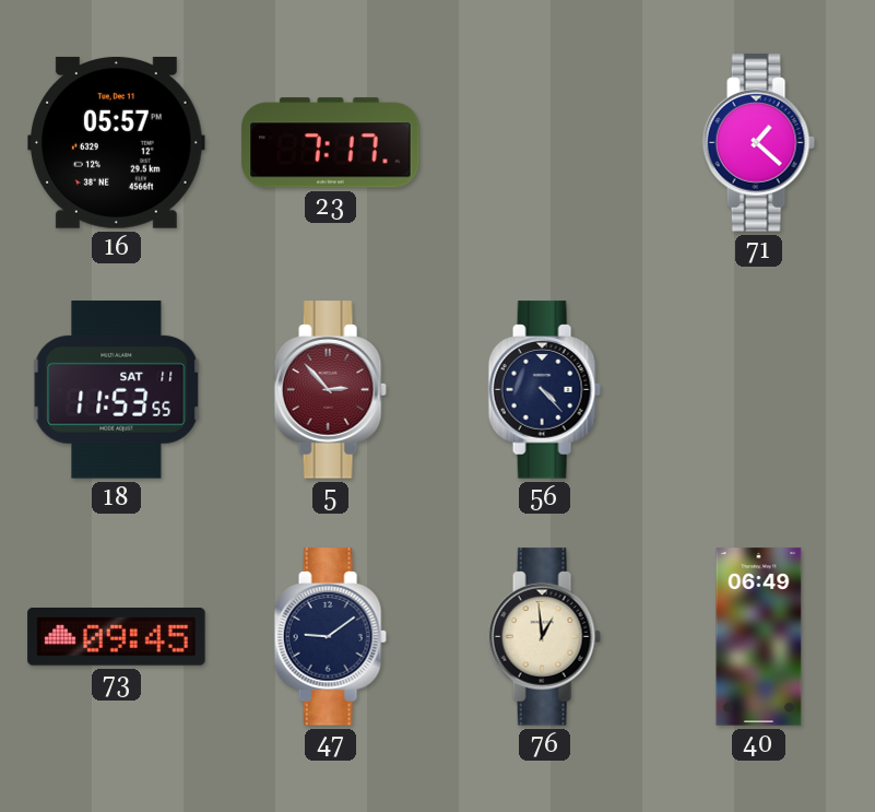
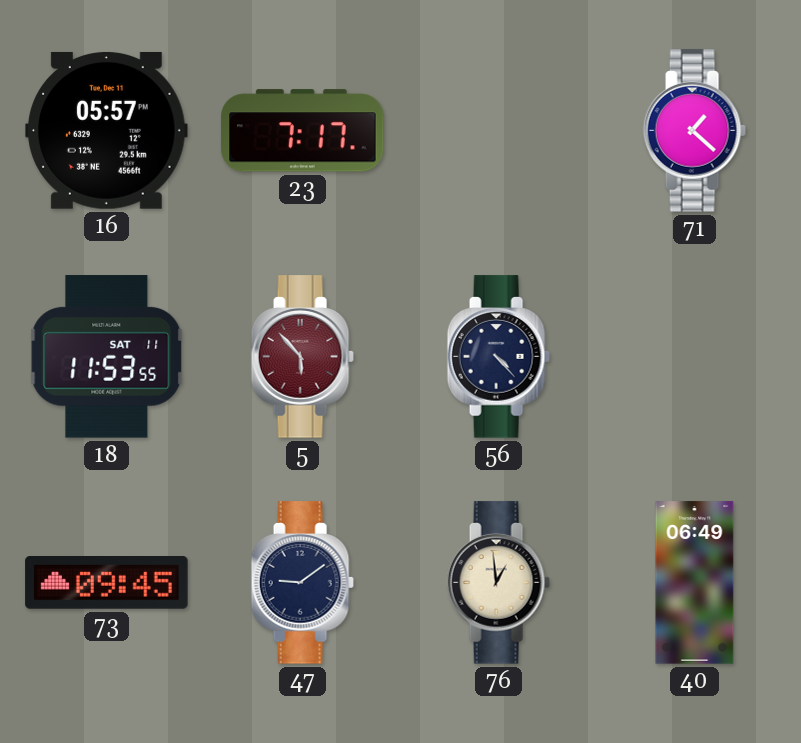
5: 2:53 -> 5:53 (302, 357)
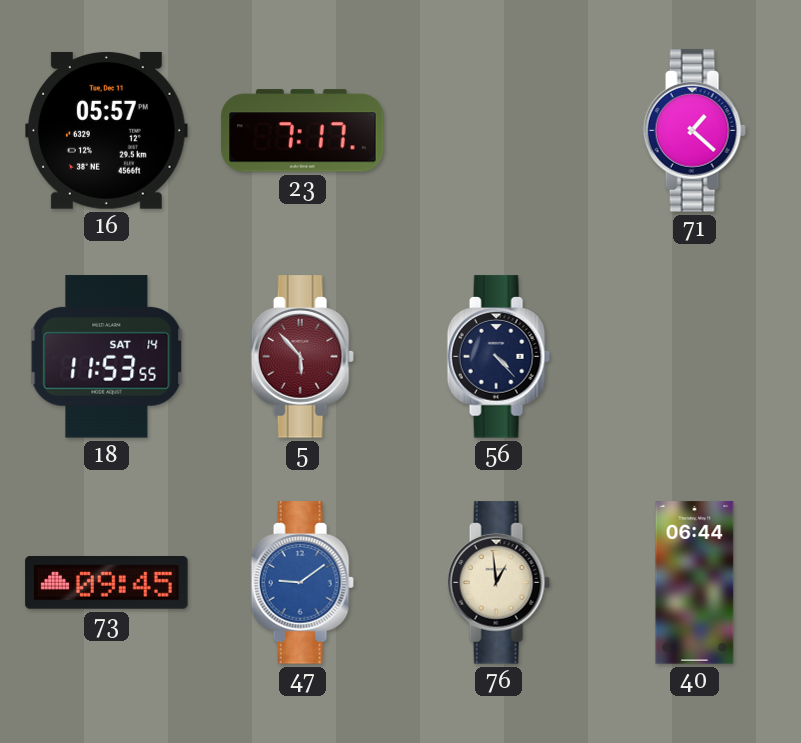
18 date: SAT 11 -> SAT 14 (107, 357)
47 dial: navy -> blue (302, 583)
40: 06:49 -> 06:44 (695, 583)
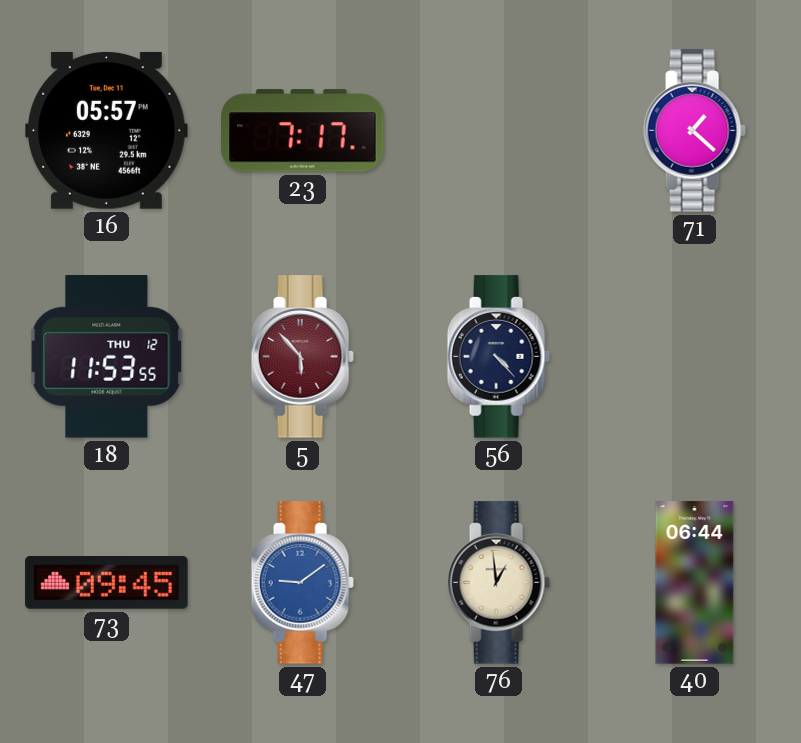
18 date: SAT 14 -> THU 12 (107, 357)
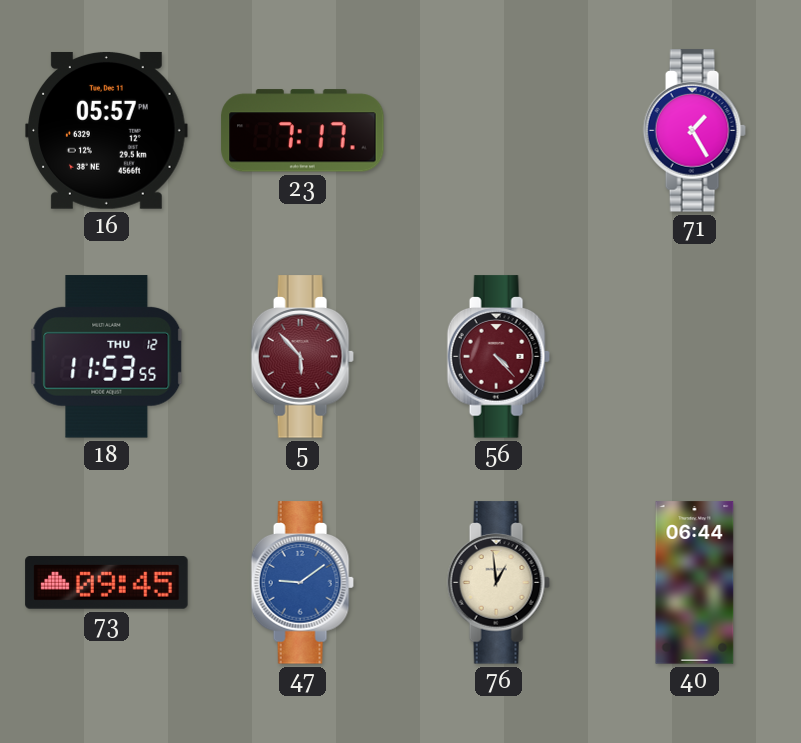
71: 1:22 -> 1:25 (694, 131)
56 dial: navy -> burgundy (498, 357)
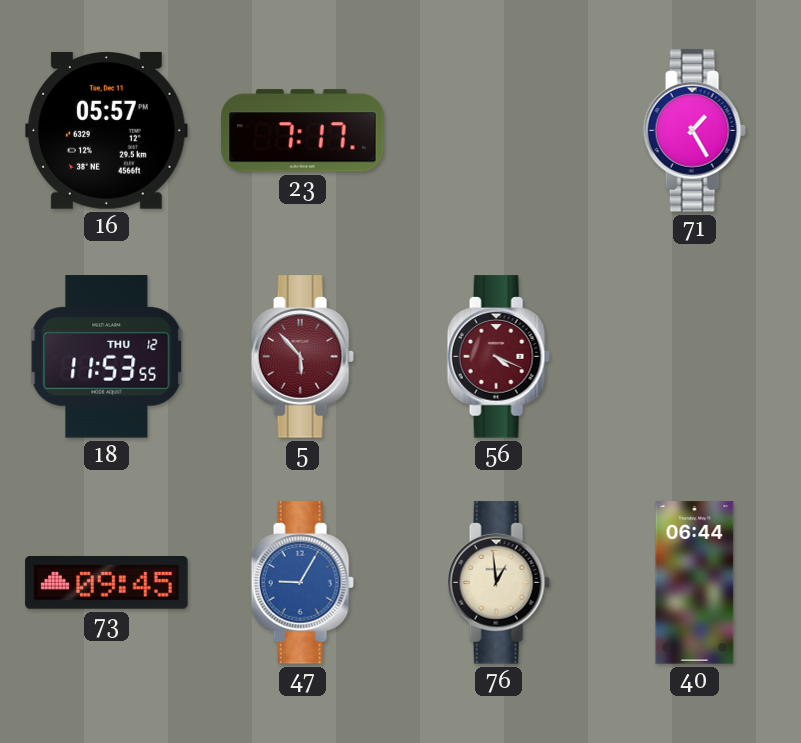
56: 4:23 -> 4:19 (498, 357)
47: 9:09 -> 9:05 (302, 583)
